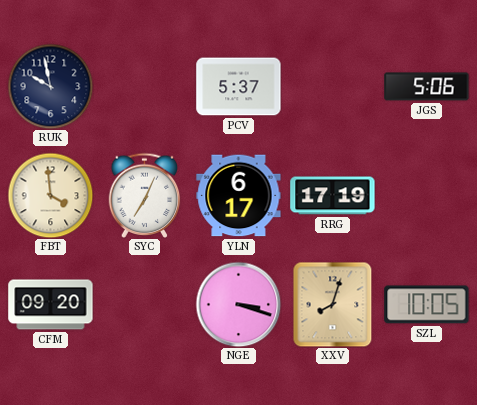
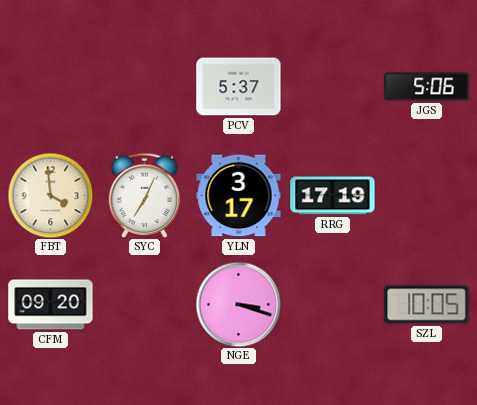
RUK: 9:58 -> none (50, 86)
YLN: 6:17 -> 3:17 (239, 196)
XXV: 8:03 -> none (333, 304)
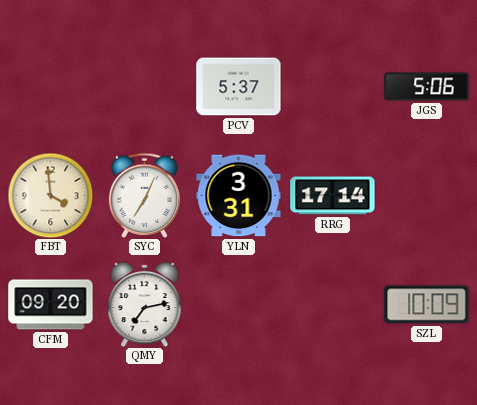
YLN: 3:17 -> 3:31 (239, 196)
RRG: 17:19 -> 17:14 (333, 196)
QMY: none -> 7:13 (145, 304)
NGE: 3:18 -> none (238, 304)
SZL: 10:05 -> 10:09 (427, 305)
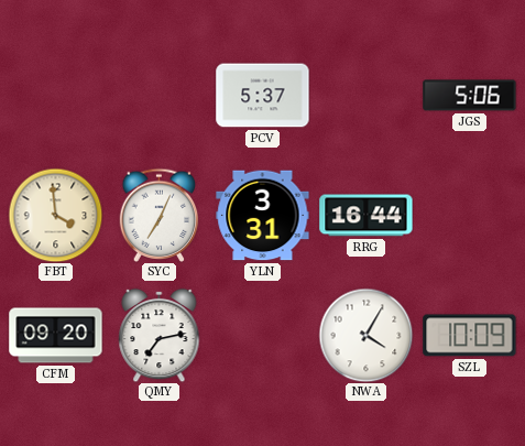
RRG: 17:14 -> 16:44 (367, 216)
NWA: none -> 4:05 (365, 335)
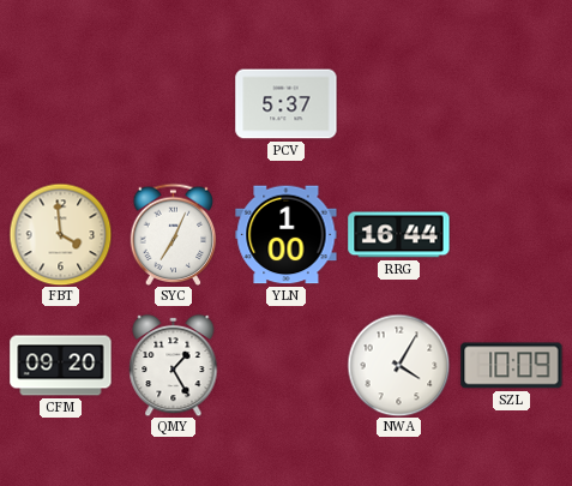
JGS: 5:06 -> none (470, 96)
YLN: 3:31 -> 1:00 (287, 235)
QMY: 7:13 -> 1:25 (174, 365)
